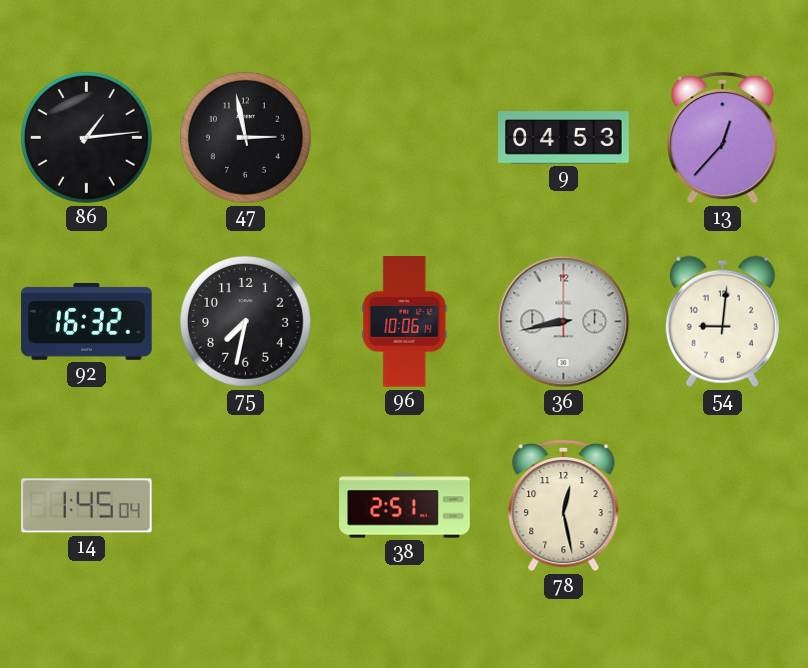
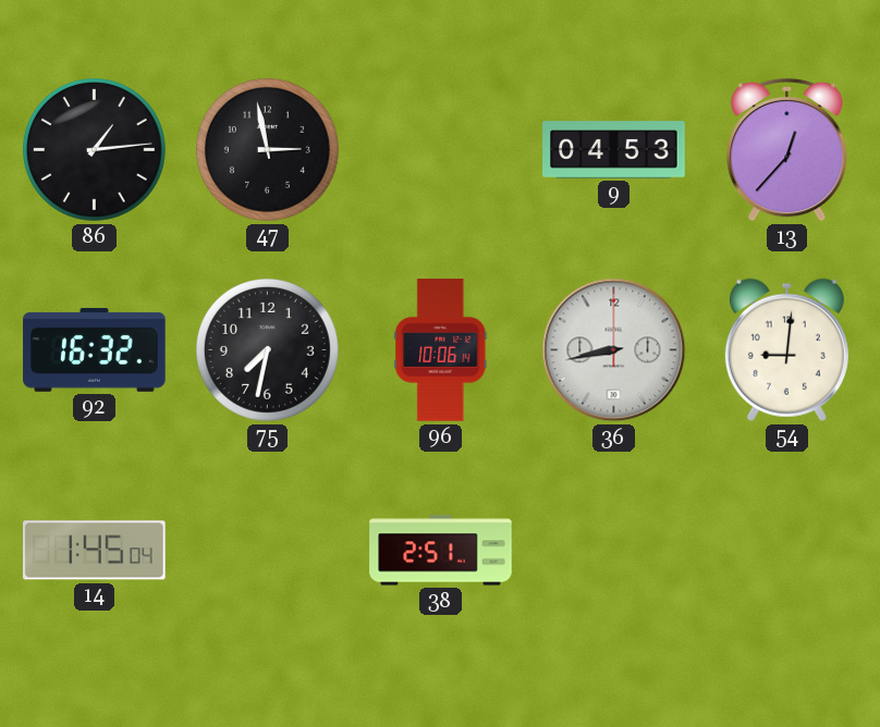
78: 12:28 -> none (564, 506)
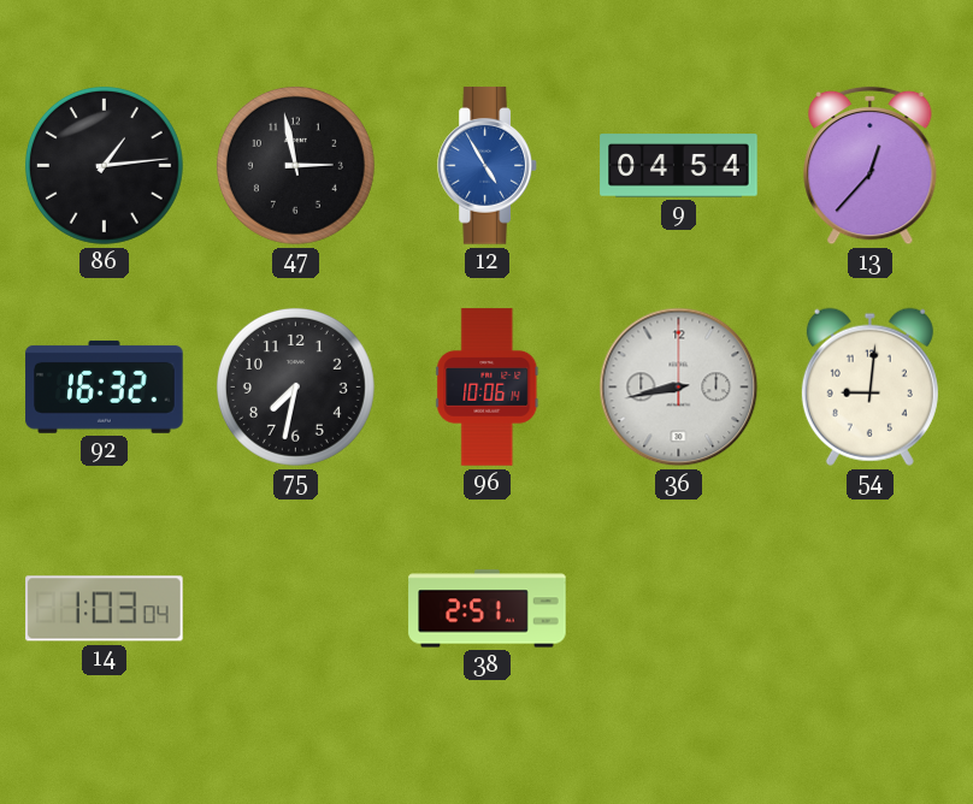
12: none -> 4:55 (488, 166)
9: 04:53 -> 04:54 (679, 166)
14: 1:45 -> 1:03 (105, 609)
